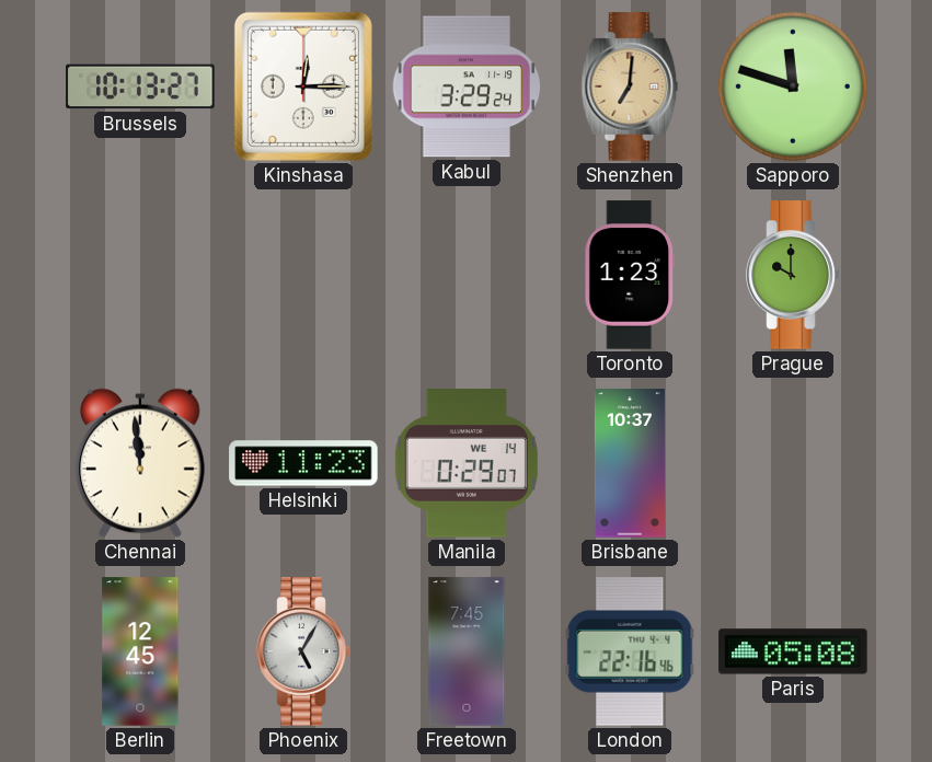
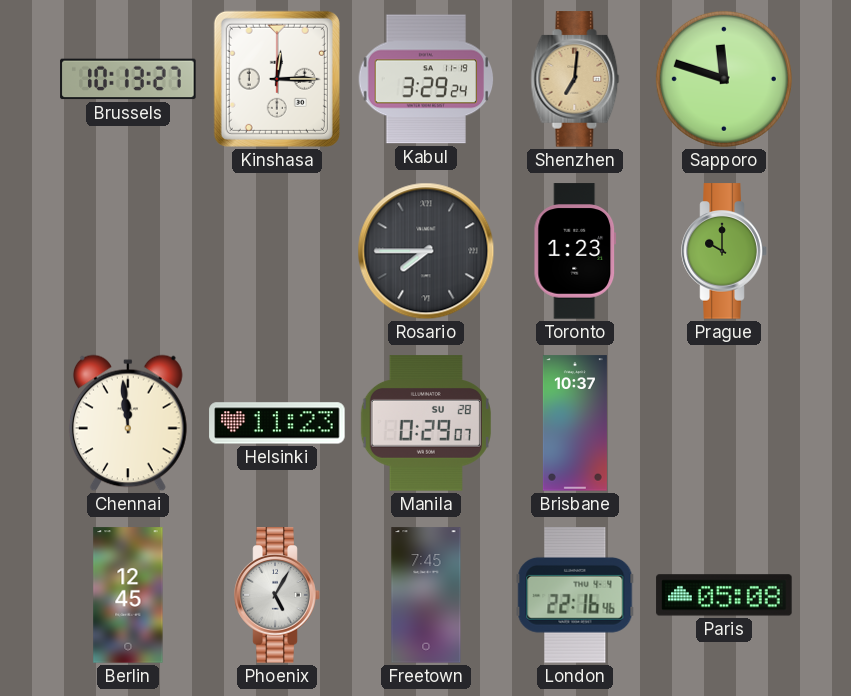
Rosario: none -> 7:45 (426, 251)
Manila date: WE 14 -> SU 28 (426, 423)
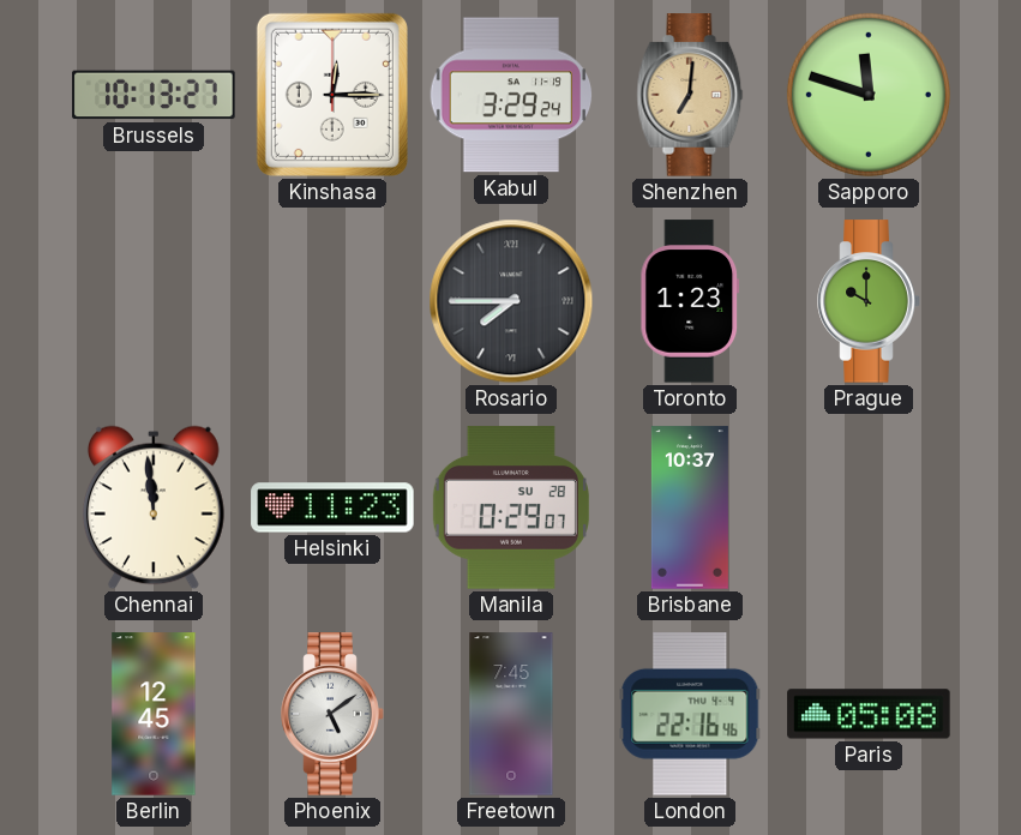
Phoenix: 5:05 -> 5:09 (332, 714)
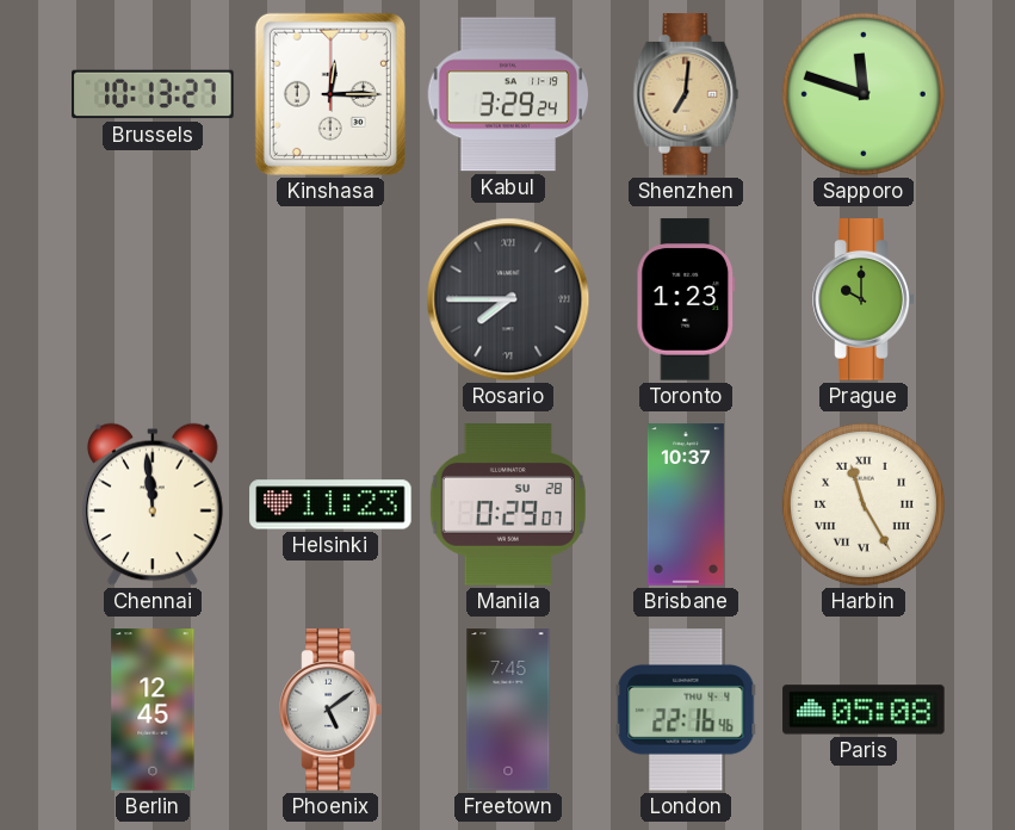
Harbin: none -> 11:25 (864, 504)
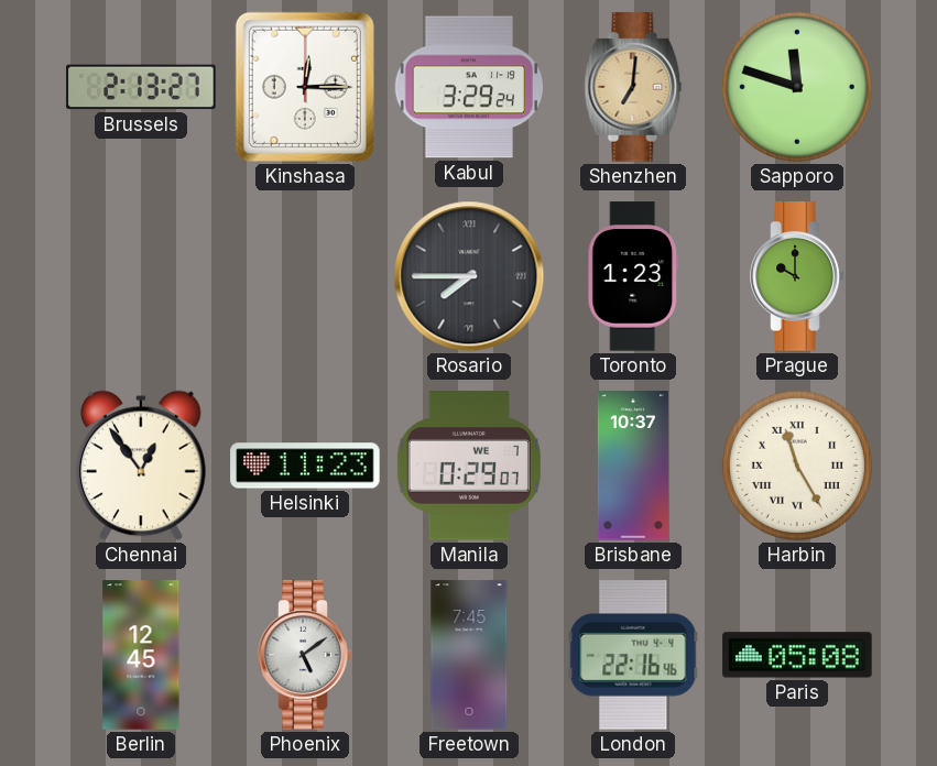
Brussels: 10:13 -> 2:13 (141, 87)
Chennai: 11:59 -> 12:54 (141, 466)
Manila date: SU 28 -> WE 7 (469, 466)
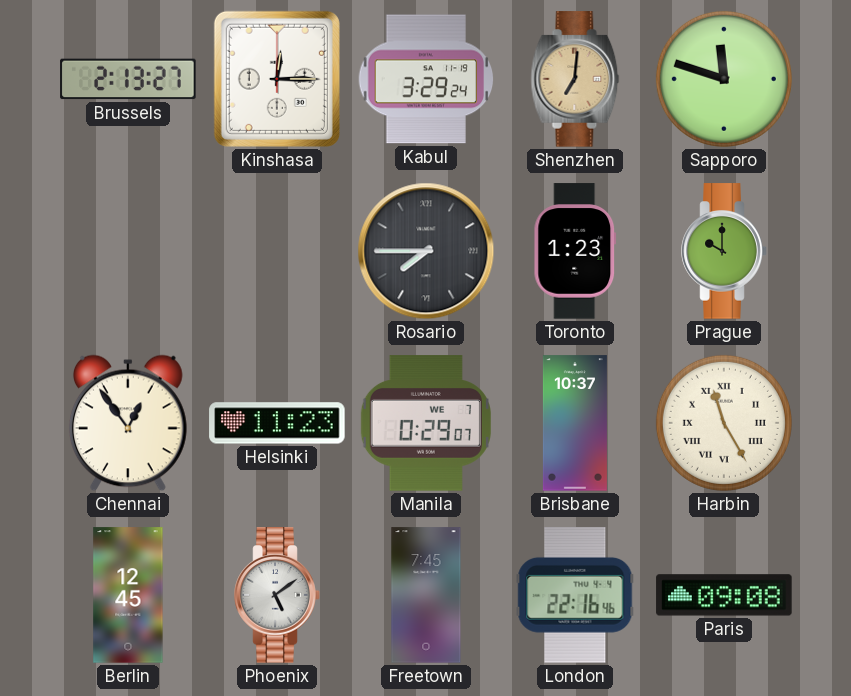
Paris: 05:08 -> 09:08 (724, 595)
